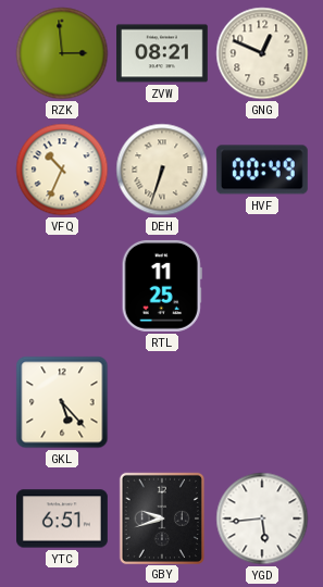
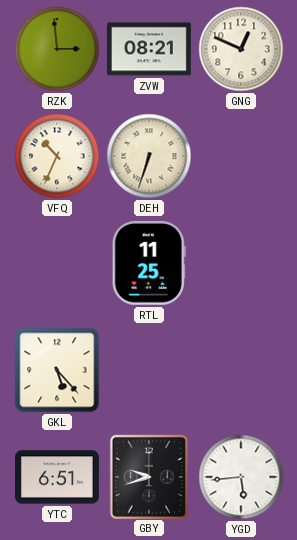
HVF: 00:49 -> none (262, 170)
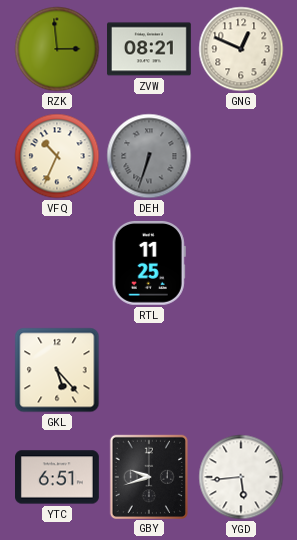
DEH dial: cream -> grey (149, 156)
